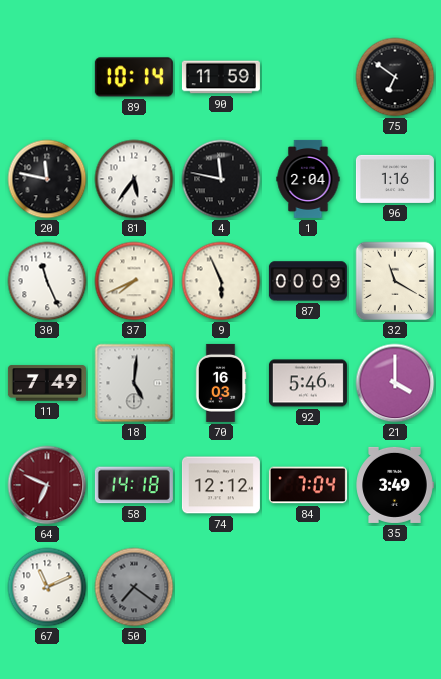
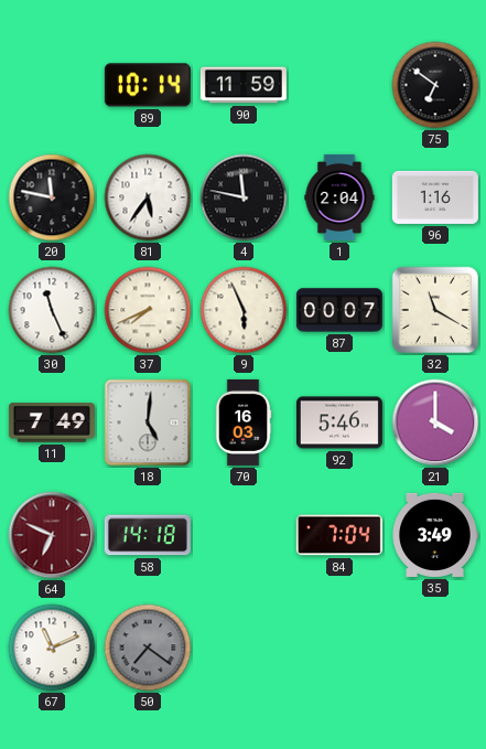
87: 00:09 -> 00:07 (339, 310)
74: 12:12 -> none (221, 485)
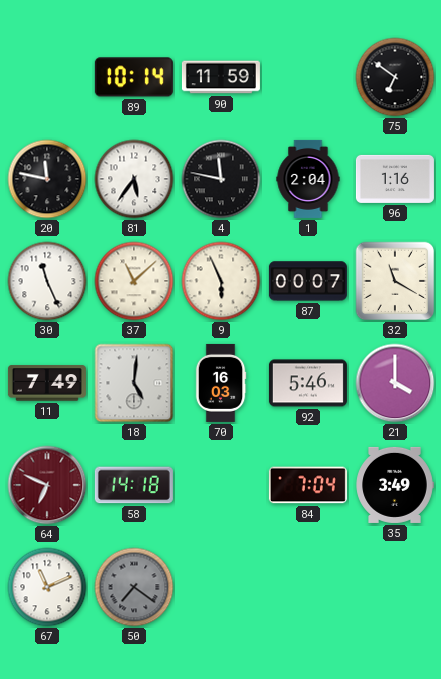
37: 7:41 -> 11:08 (134, 281)
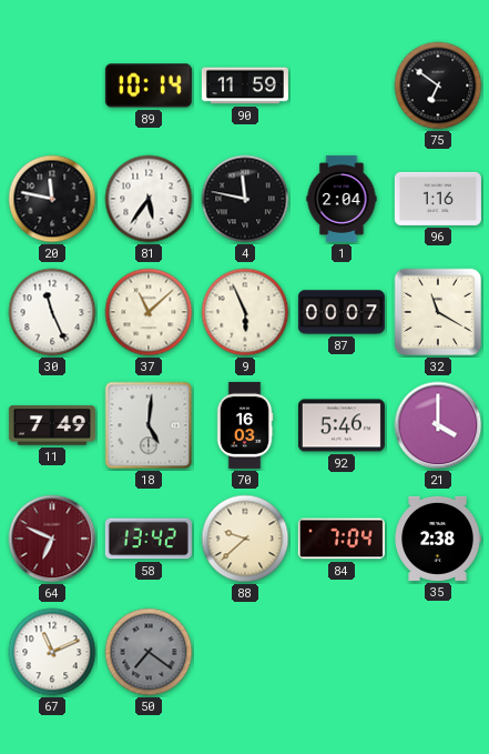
58: 14:18 -> 13:42 (149, 539)
88: none -> 9:38 (245, 539)
35: 3:49 -> 2:38 (438, 539)
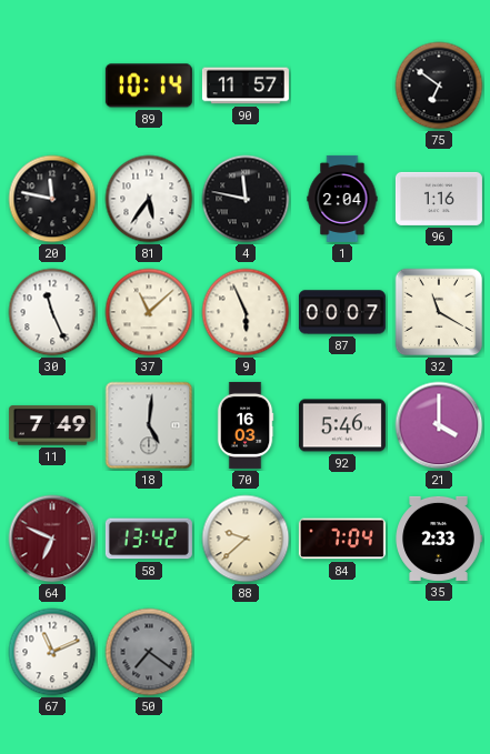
90: 11:59 -> 11:57 (246, 86)
35: 2:38 -> 2:33 (439, 539)
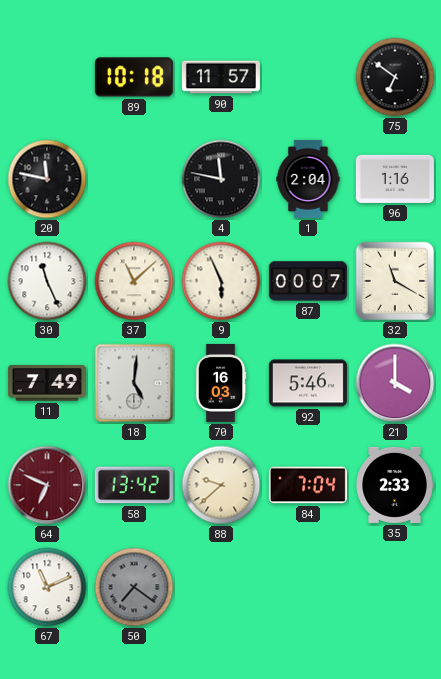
89: 10:14 -> 10:18 (134, 77)
81: 5:36 -> none (149, 199)
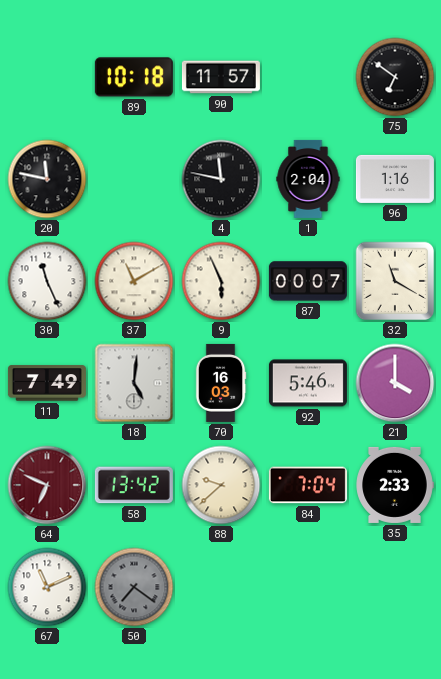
37: 11:08 -> 11:10 (134, 281)
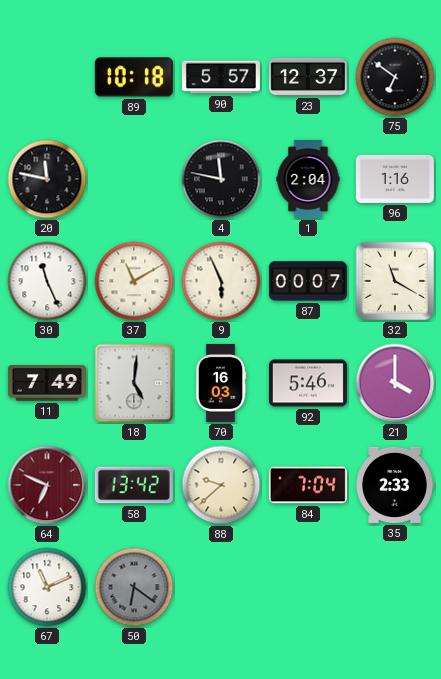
90: 11:57 -> 5:57 (221, 77)
23: none -> 12:37 (308, 77)
50: 7:21 -> 6:21 (134, 587)
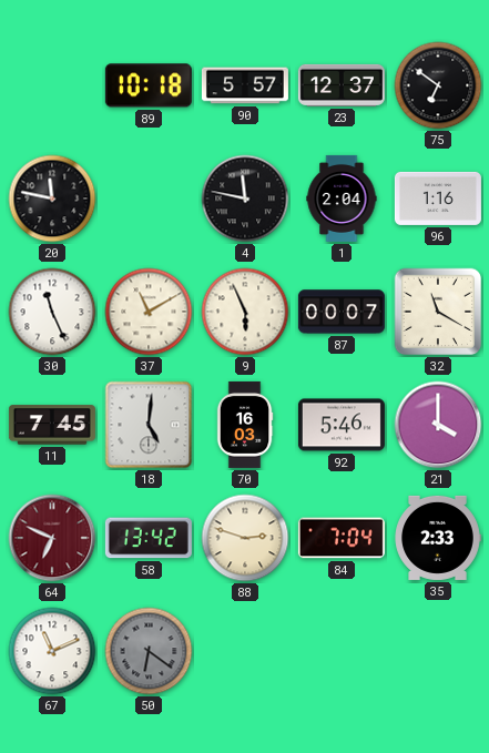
11: 7:49 -> 7:45 (52, 425)
88: 9:38 -> 2:48 (245, 538)
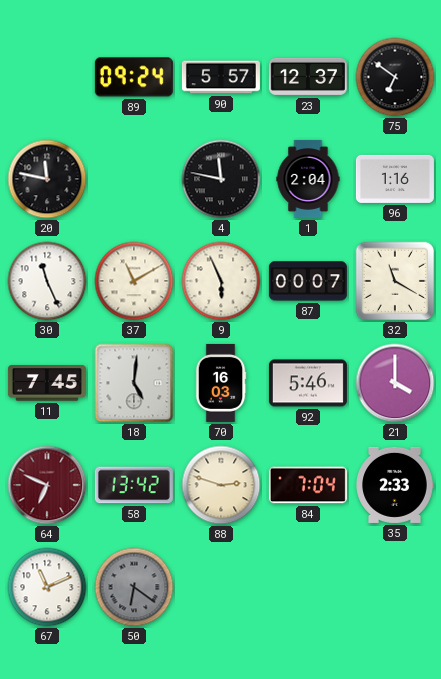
89: 10:18 -> 09:24 (134, 77)
